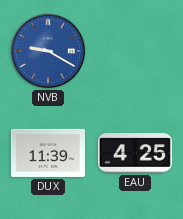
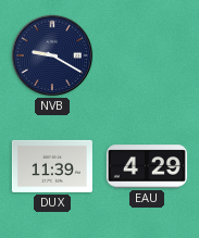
NVB dial: blue -> navy (52, 55)
EAU: 4:25 -> 4:29 (147, 166)
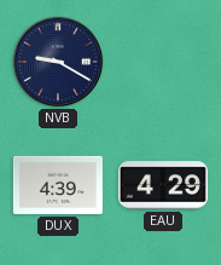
DUX: 11:39 -> 4:39 (58, 185)
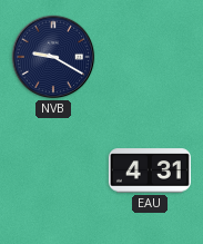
DUX: 4:39 -> none (58, 185)
EAU: 4:29 -> 4:31 (150, 170)
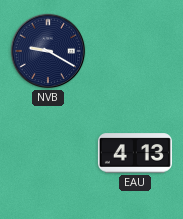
EAU: 4:31 -> 4:13 (135, 153)
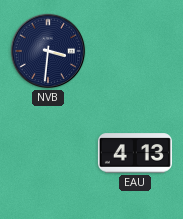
NVB: 9:20 -> 3:31 (48, 51)
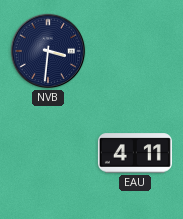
EAU: 4:13 -> 4:11 (135, 153)
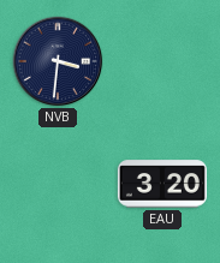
EAU: 4:11 -> 3:20 (162, 184)
